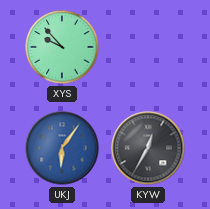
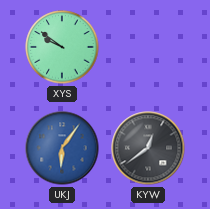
XYS: 9:53 -> 9:51 (62, 47)
KYW: 12:35 -> 12:39 (148, 148)
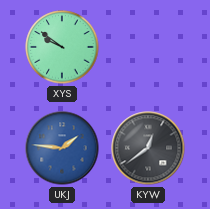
UKJ: 6:06 -> 1:46 (62, 148)
